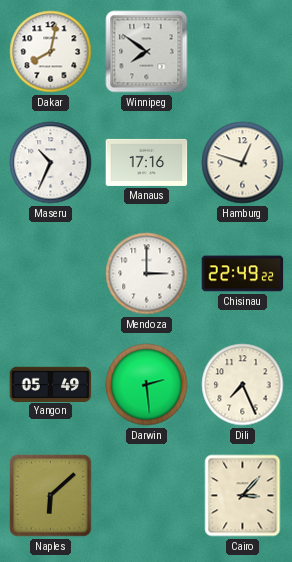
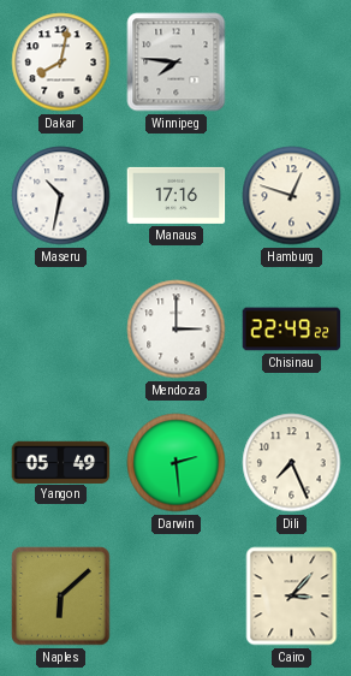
Winnipeg: 7:51 -> 7:46 (177, 63)
Maseru: 10:34 -> 10:32 (61, 196)
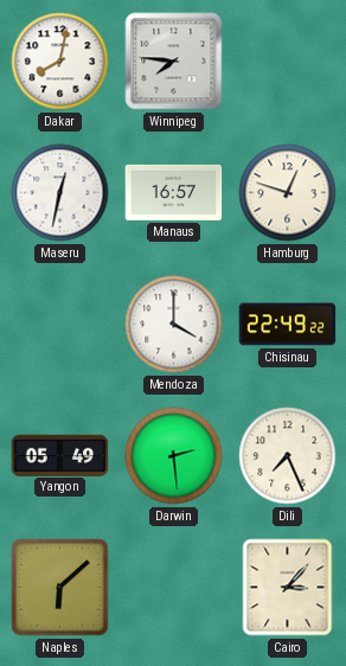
Maseru: 10:32 -> 12:32 (60, 193)
Manaus: 17:16 -> 16:57 (174, 192)
Mendoza: 3:00 -> 4:00 (174, 325)
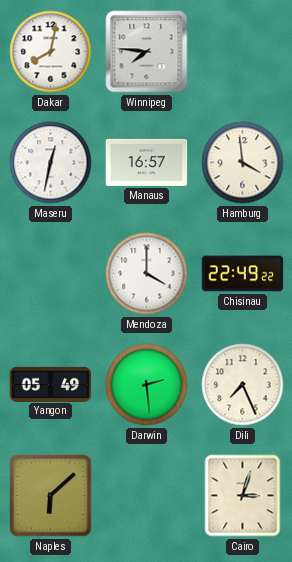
Hamburg: 12:48 -> 3:59 (243, 163)
Cairo: 3:07 -> 3:03 (243, 496)
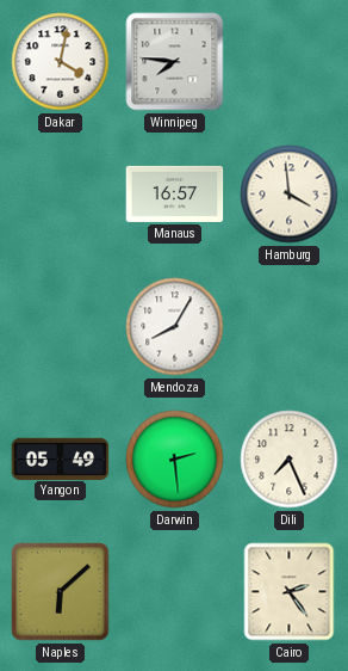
Dakar: 8:02 -> 4:02 (61, 62)
Maseru: 12:32 -> none (51, 163)
Mendoza: 4:00 -> 8:05 (175, 327)
Chisinau: 22:49 -> none (243, 274)
Cairo: 3:03 -> 2:24 (290, 592)
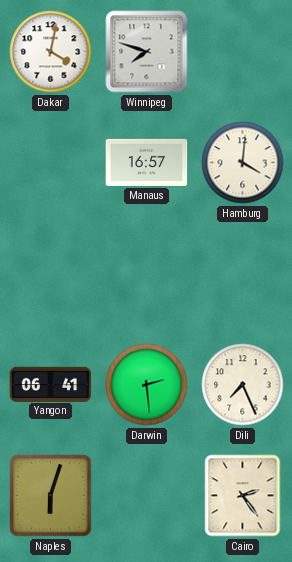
Winnipeg: 7:46 -> 7:48 (147, 52)
Hamburg: 3:59 -> 4:01 (243, 163)
Mendoza: 8:05 -> none (175, 327)
Yangon: 05:49 -> 06:41 (51, 384)
Naples: 6:08 -> 6:03 (51, 496)
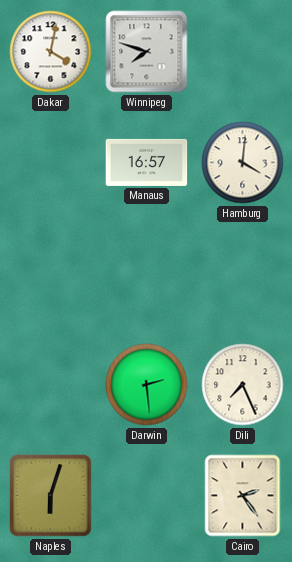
Yangon: 06:41 -> none (51, 384)
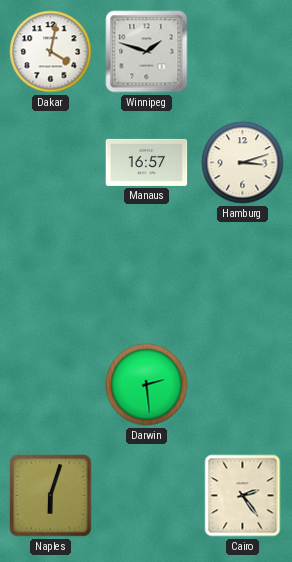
Winnipeg: 7:48 -> 1:48 (147, 52)
Hamburg: 4:01 -> 3:12 (243, 163)
Dili: 7:26 -> none (243, 385)
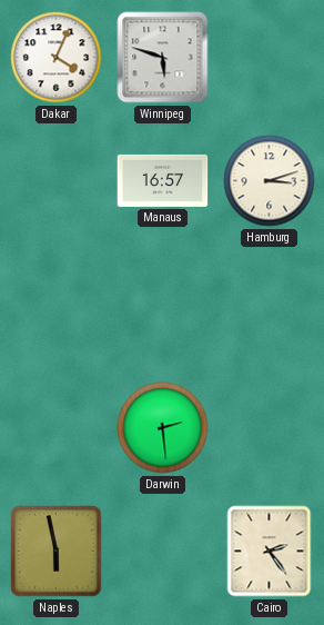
Dakar: 4:02 -> 4:04 (57, 58)
Winnipeg: 1:48 -> 5:48 (163, 58)
Naples: 6:03 -> 5:58 (57, 552)
